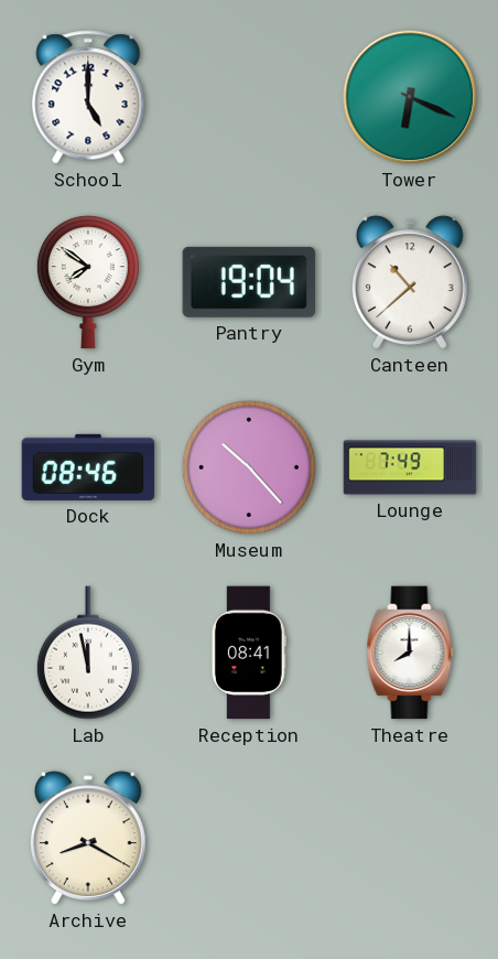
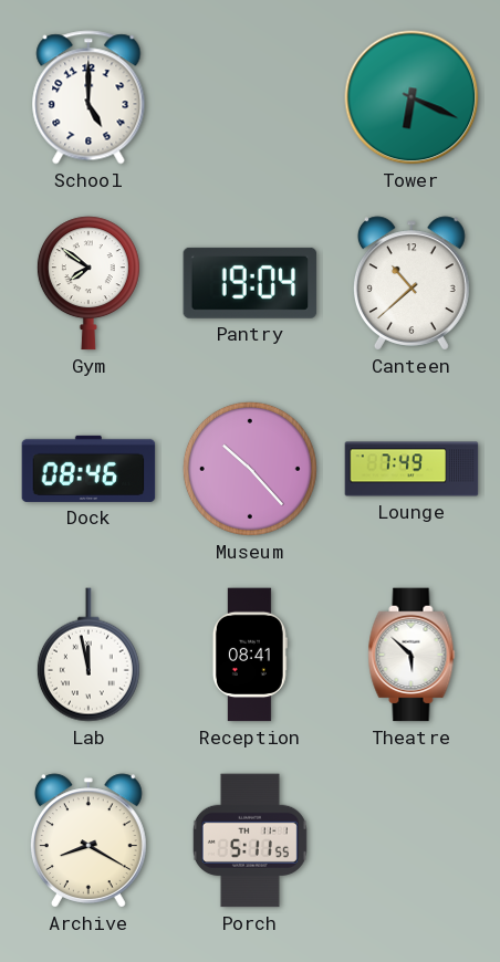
Theatre: 8:00 -> 5:52 (412, 655)
Porch: none -> 5:11 (250, 840)
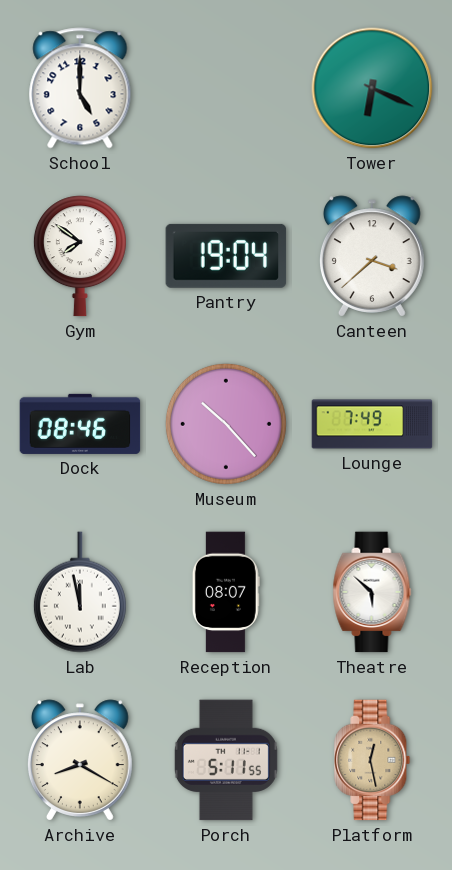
Canteen: 10:38 -> 3:38 (372, 256)
Reception: 08:41 -> 08:07 (226, 592)
Platform: none -> 12:28 (372, 760)
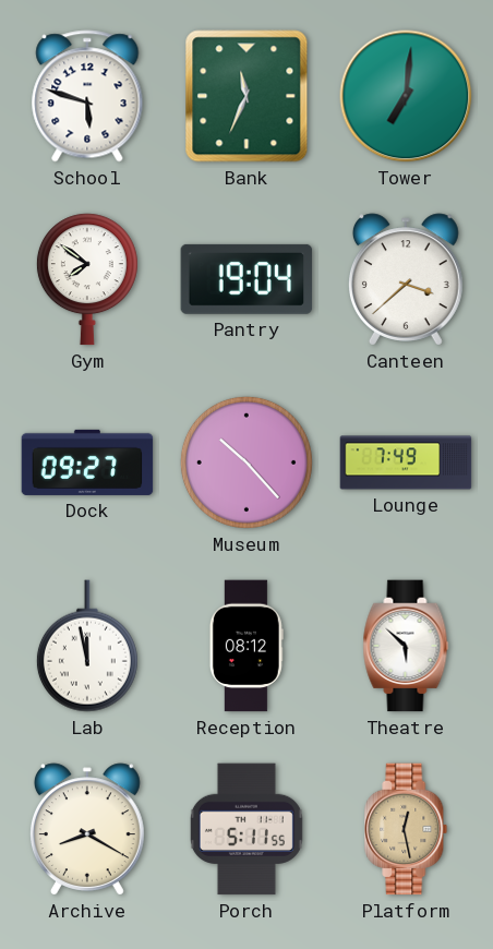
School: 5:00 -> 5:48 (87, 96)
Bank: none -> 11:34 (246, 96)
Tower: 6:19 -> 7:01 (406, 96)
Dock: 08:46 -> 09:27 (87, 463)
Reception: 08:07 -> 08:12 (246, 646)
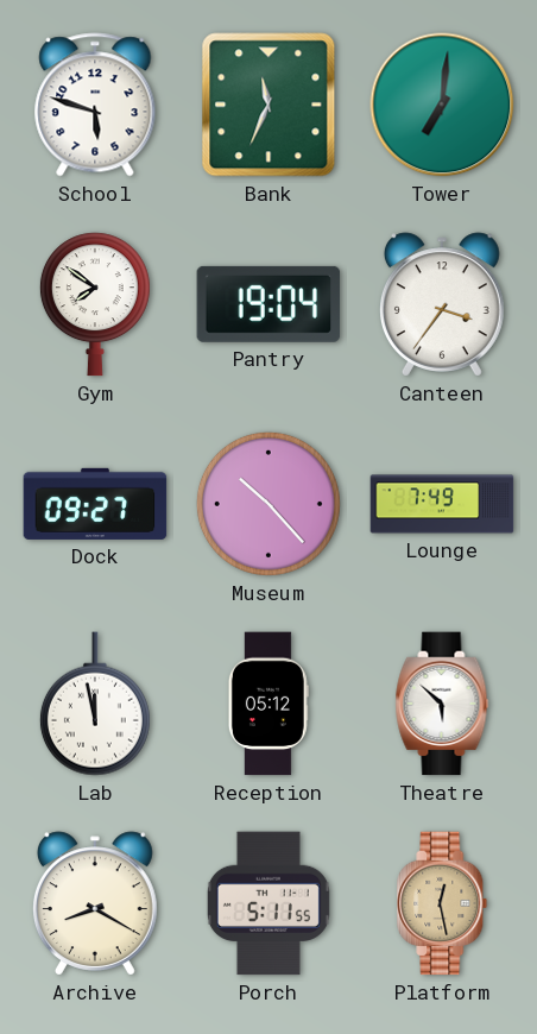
Canteen: 3:38 -> 3:36 (442, 304)
Reception: 08:12 -> 05:12 (268, 704)
